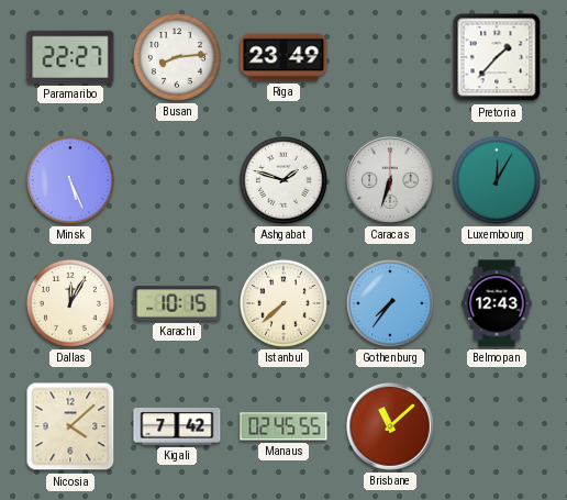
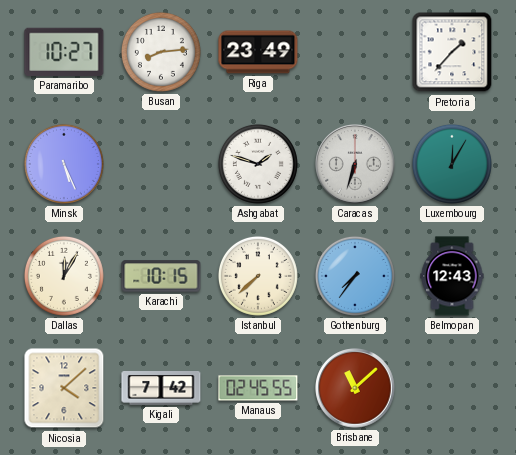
Paramaribo: 22:27 -> 10:27 (64, 52)
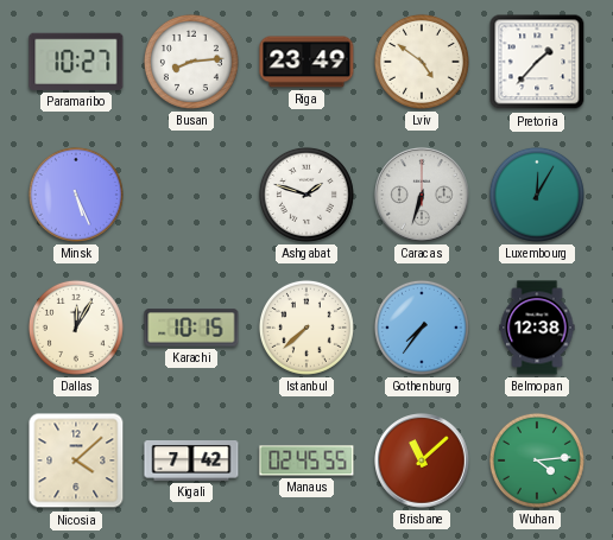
Lviv: none -> 4:51 (422, 62)
Belmopan: 12:43 -> 12:38 (537, 328)
Wuhan: none -> 4:14 (537, 460)
